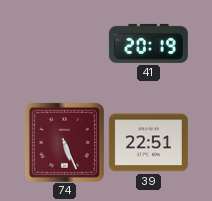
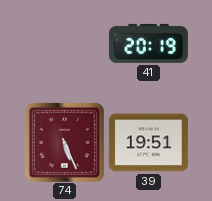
39: 22:51 -> 19:51 (148, 143)
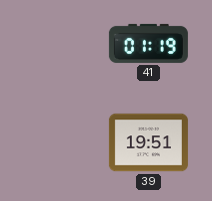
41: 20:19 -> 01:19 (148, 43)
74: 5:26 -> none (64, 142)
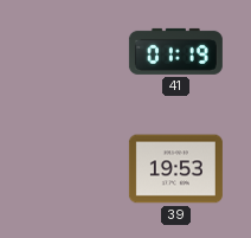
39: 19:51 -> 19:53 (175, 169)
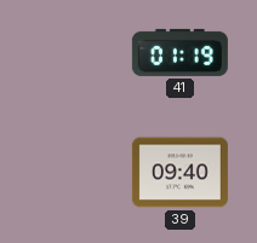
39: 19:53 -> 09:40 (179, 173)
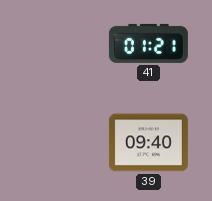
41: 01:19 -> 01:21 (148, 43)
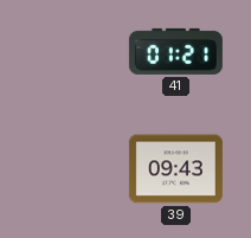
39: 09:40 -> 09:43 (175, 169)
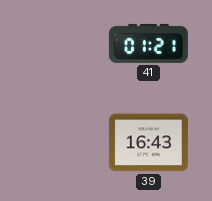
39: 09:43 -> 16:43 (148, 143)
